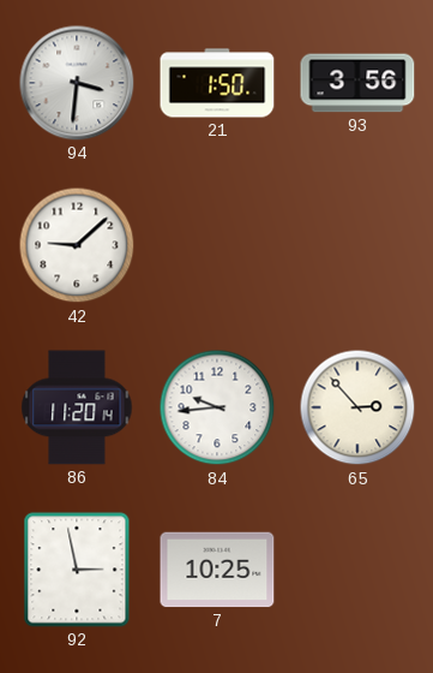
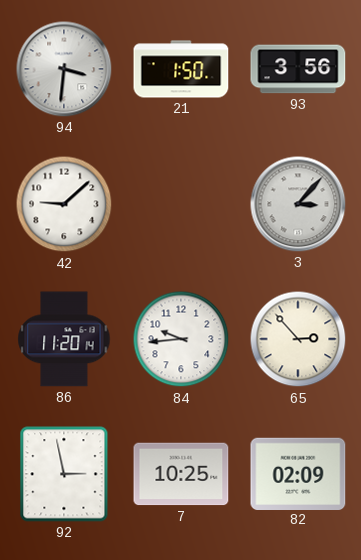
3: none -> 3:07 (298, 204)
82: none -> 02:09 (298, 473)
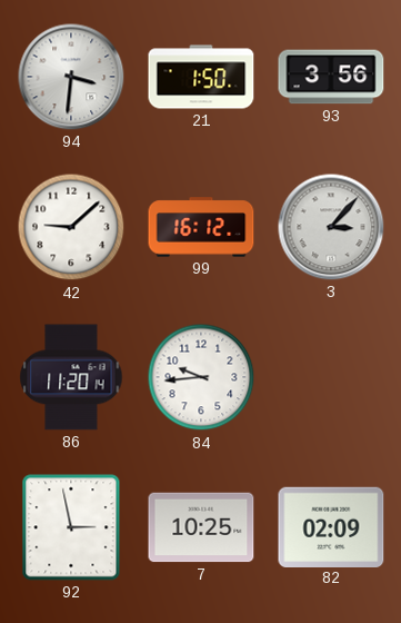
99: none -> 16:12 (201, 227)
65: 2:53 -> none (298, 339)
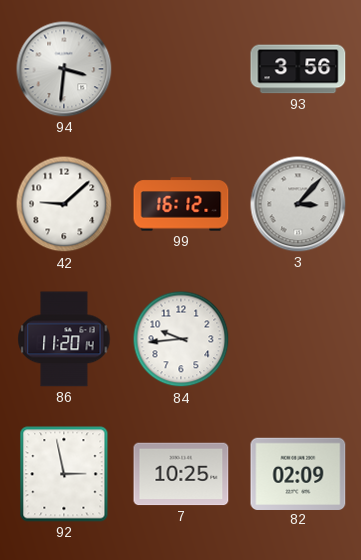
21: 1:50 -> none (201, 77)
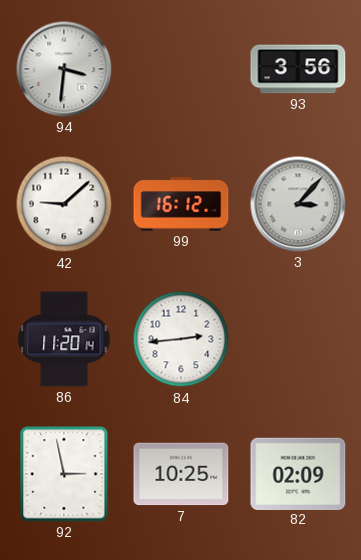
84: 9:44 -> 2:44 (181, 339)
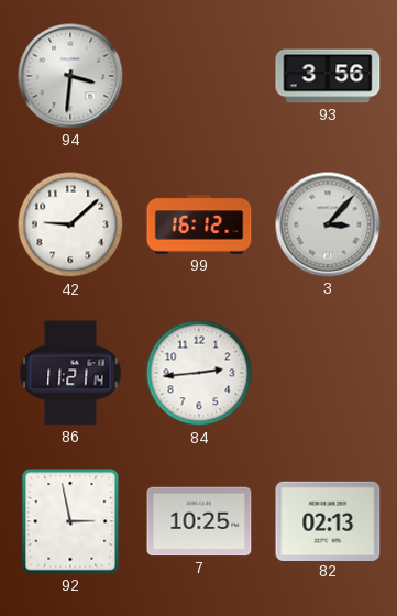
86: 11:20 -> 11:21 (70, 373)
82: 02:09 -> 02:13 (328, 520)
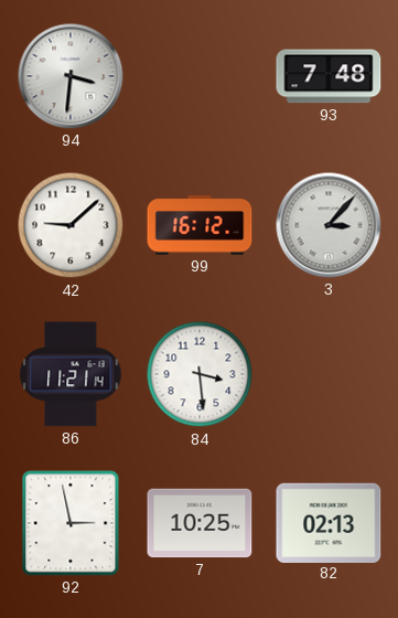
93: 3:56 -> 7:48 (329, 76)
84: 2:44 -> 3:29 (200, 374)
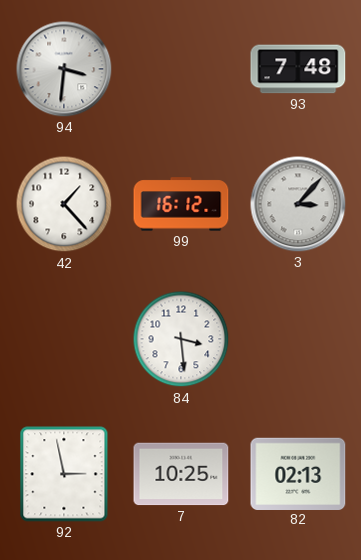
42: 9:08 -> 1:23 (64, 204)
86: 11:21 -> none (71, 374)
